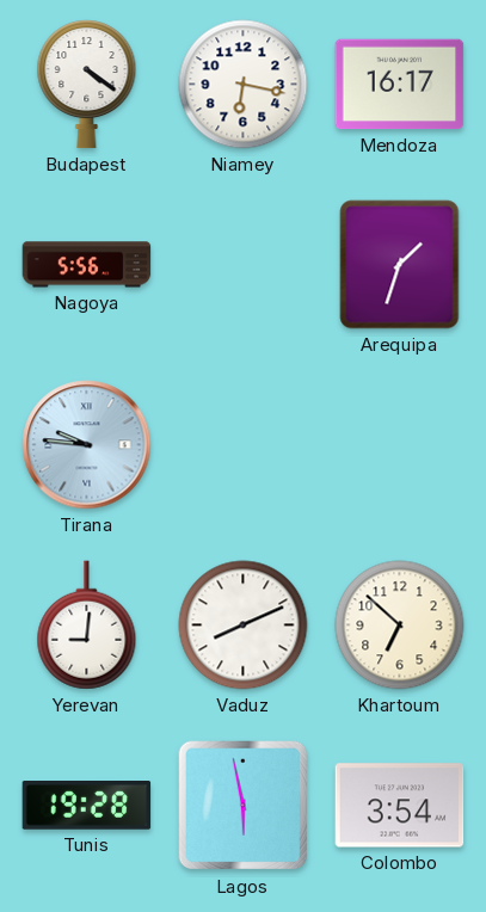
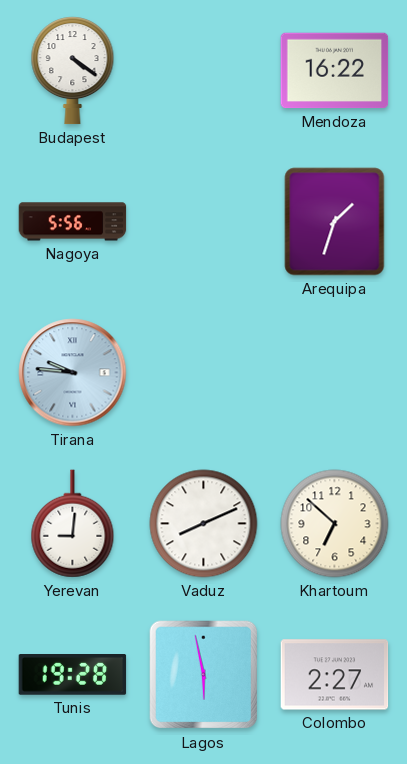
Niamey: 6:17 -> none (244, 85)
Mendoza: 16:17 -> 16:22 (335, 71)
Colombo: 3:54 -> 2:27 (335, 675)
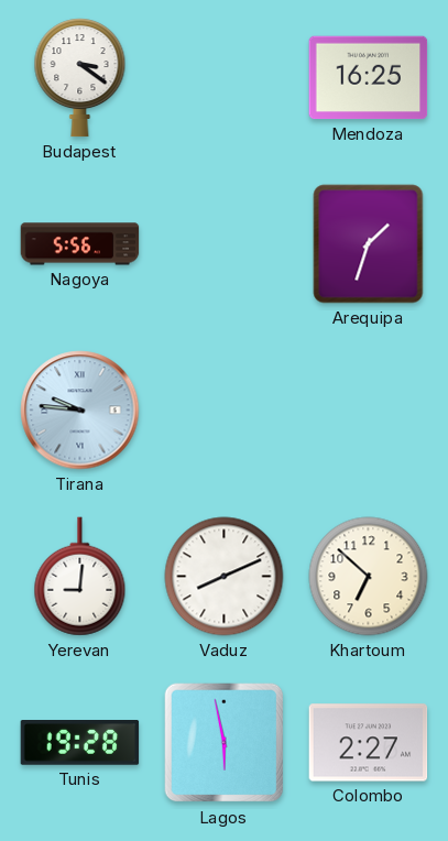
Budapest: 4:21 -> 3:21 (80, 78)
Mendoza: 16:22 -> 16:25 (369, 78)
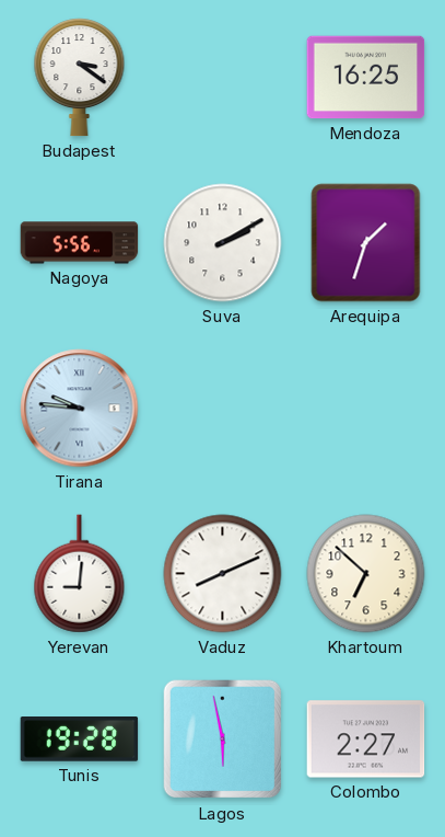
Suva: none -> 2:10 (223, 243)
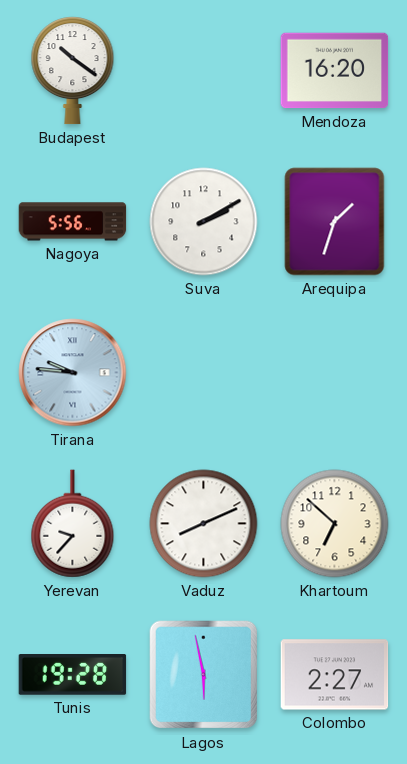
Budapest: 3:21 -> 10:21 (73, 71)
Mendoza: 16:25 -> 16:20 (335, 71)
Yerevan: 9:01 -> 9:37 (73, 524)
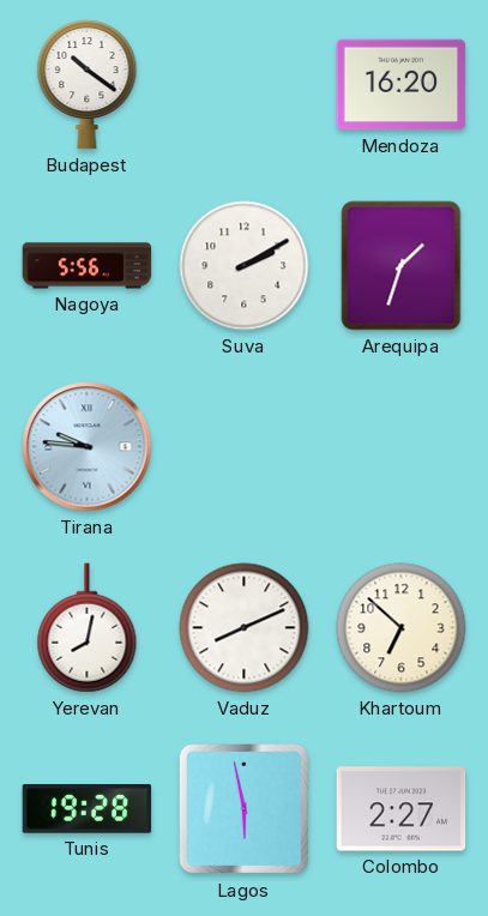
Yerevan: 9:37 -> 8:02 (88, 628)
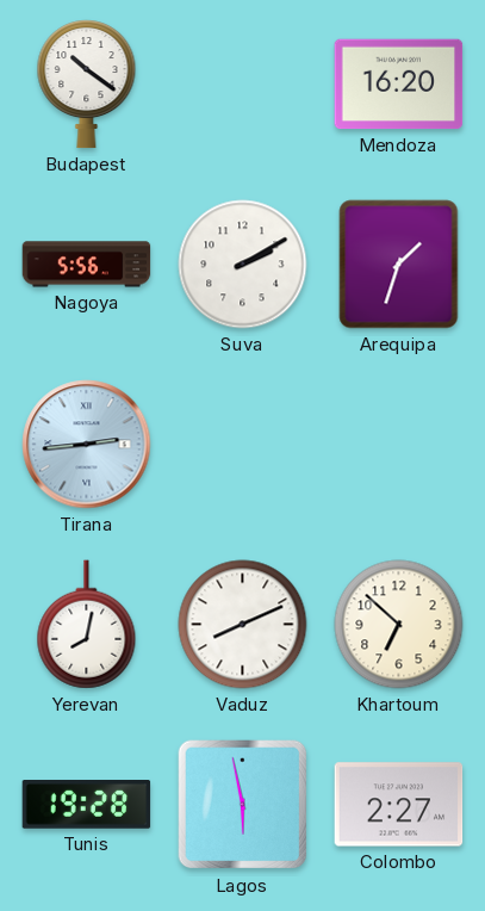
Tirana: 9:46 -> 2:44 (87, 445)
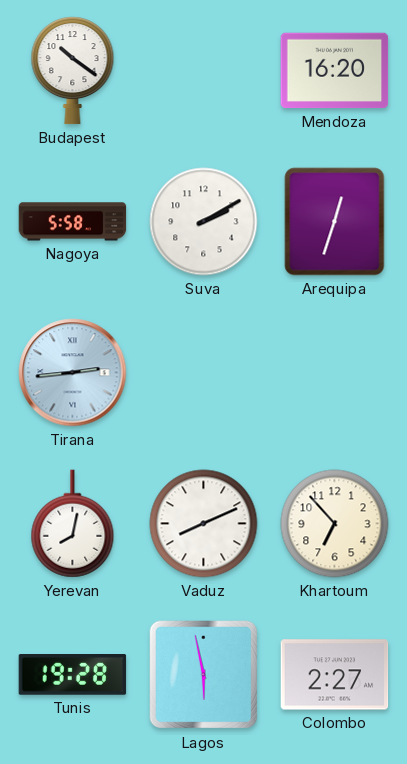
Nagoya: 5:56 -> 5:58 (73, 222)
Arequipa: 1:33 -> 12:33 (335, 222)
Khartoum: 6:52 -> 6:53 (335, 524)
